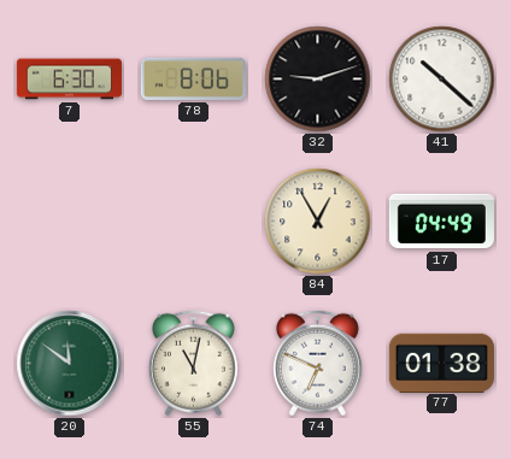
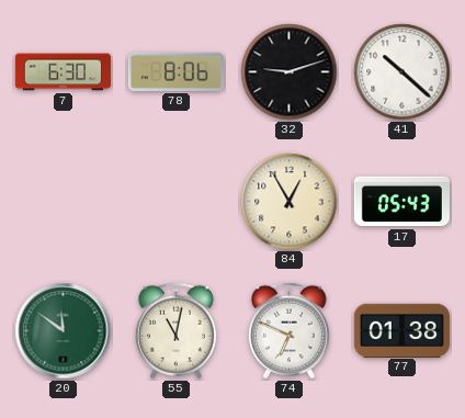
17: 04:49 -> 05:43 (401, 202)
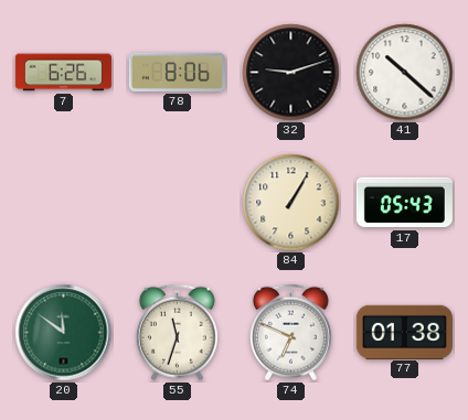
7: 6:30 -> 6:26 (63, 73)
84: 12:55 -> 1:05 (291, 203)
55: 11:02 -> 11:33 (177, 333)
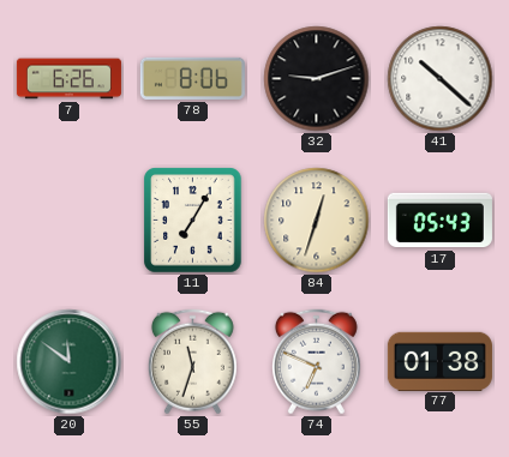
11: none -> 7:05 (193, 221)
84: 1:05 -> 12:33 (317, 221)
